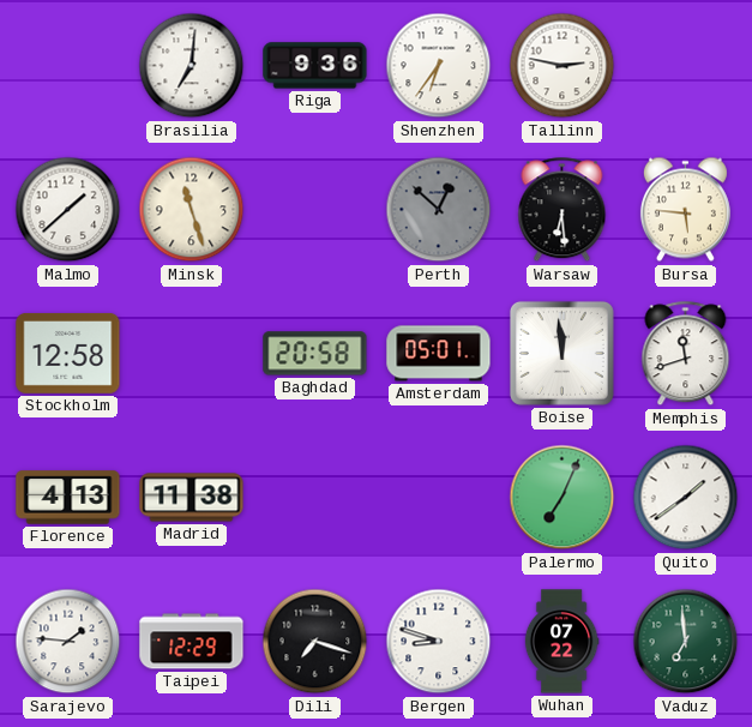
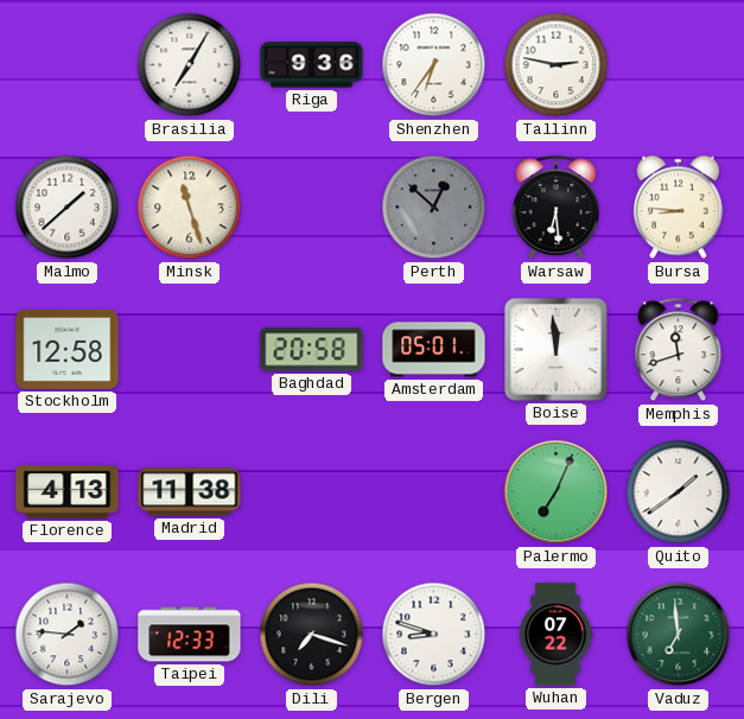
Brasilia: 7:01 -> 7:05 (190, 65)
Bursa: 5:46 -> 8:46 (678, 208)
Taipei: 12:29 -> 12:33 (190, 635)
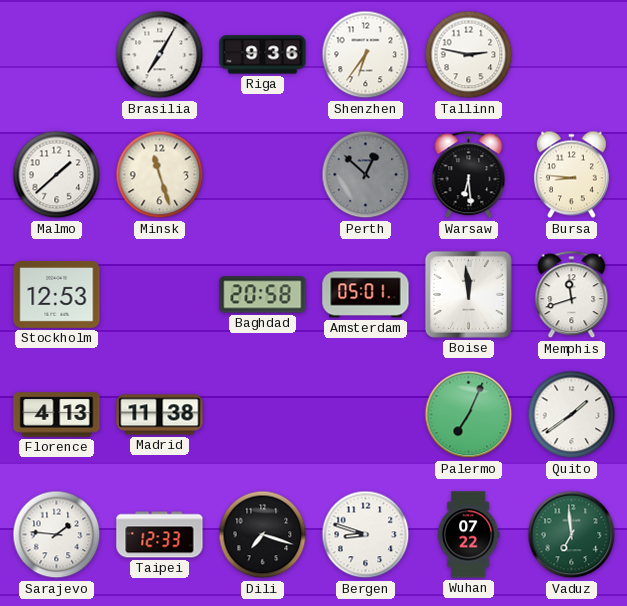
Stockholm: 12:58 -> 12:53 (57, 294)
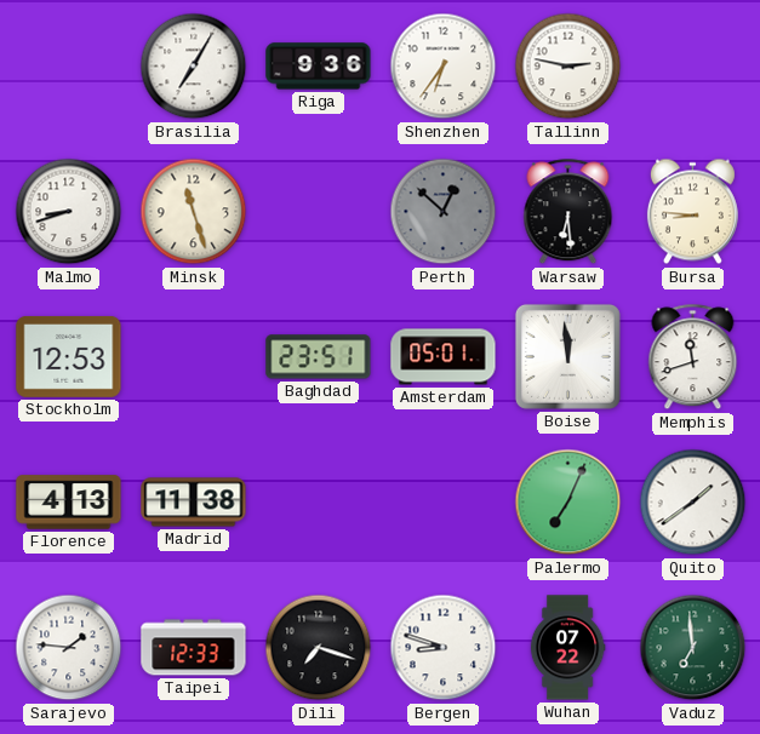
Malmo: 1:38 -> 8:42 (69, 212)
Baghdad: 20:58 -> 23:51 (319, 357)
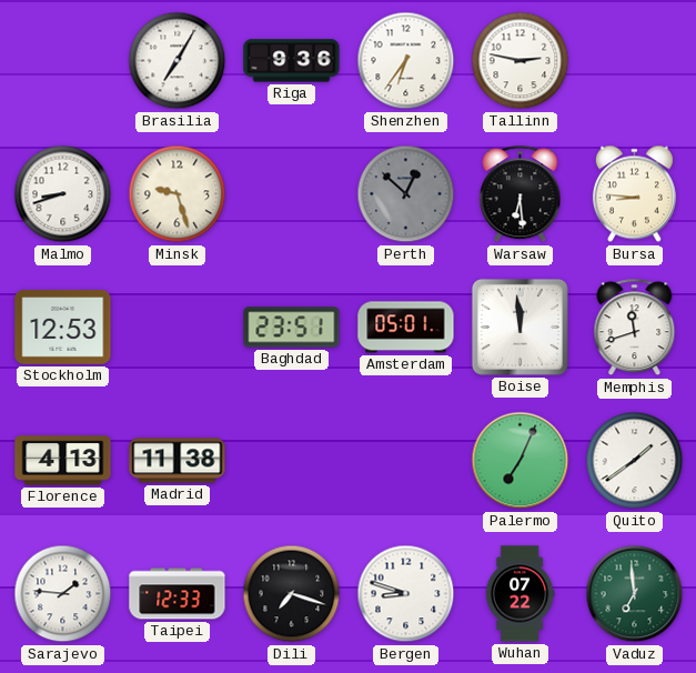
Minsk: 11:27 -> 9:27 (178, 194)
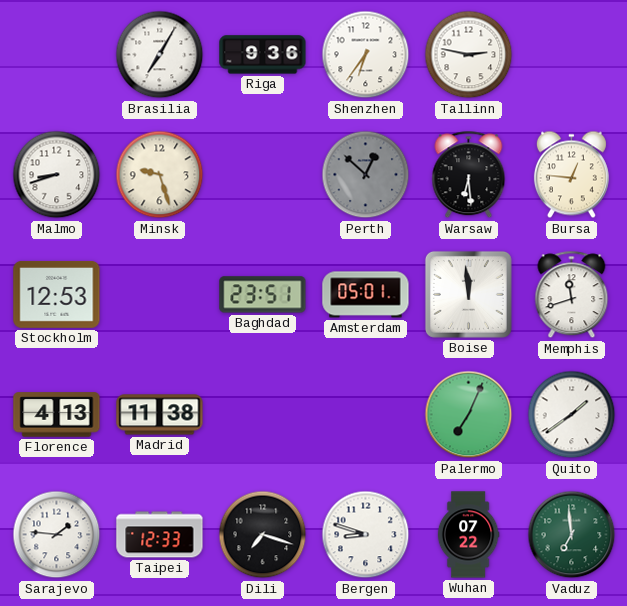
Bursa: 8:46 -> 12:46 (571, 175)
